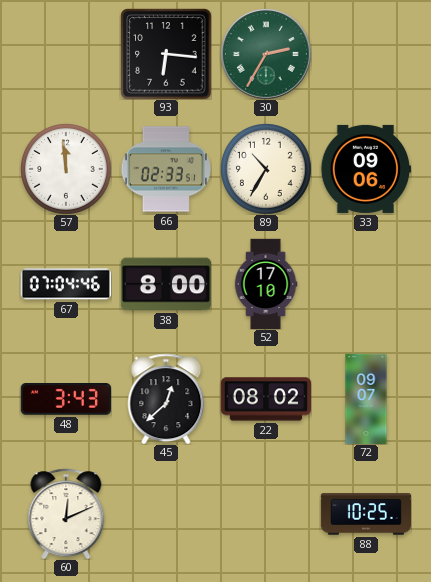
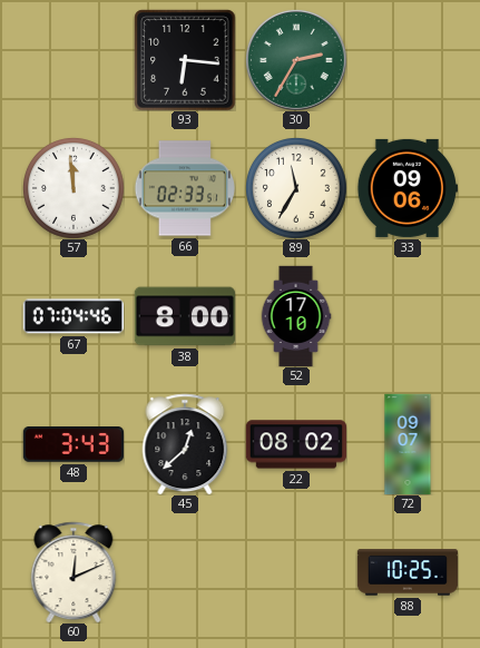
89: 10:35 -> 11:35 (296, 188)
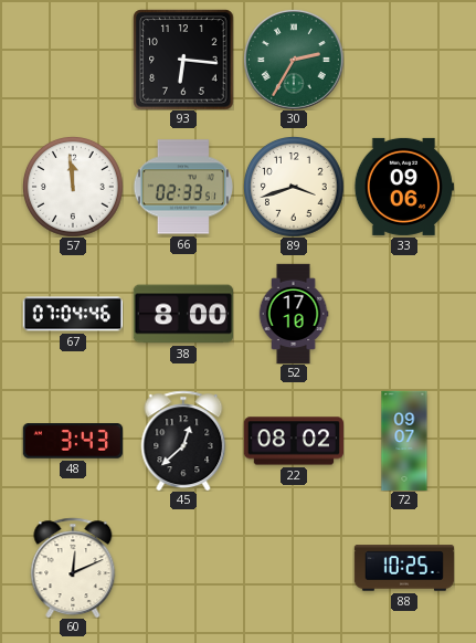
89: 11:35 -> 3:42 (294, 187)
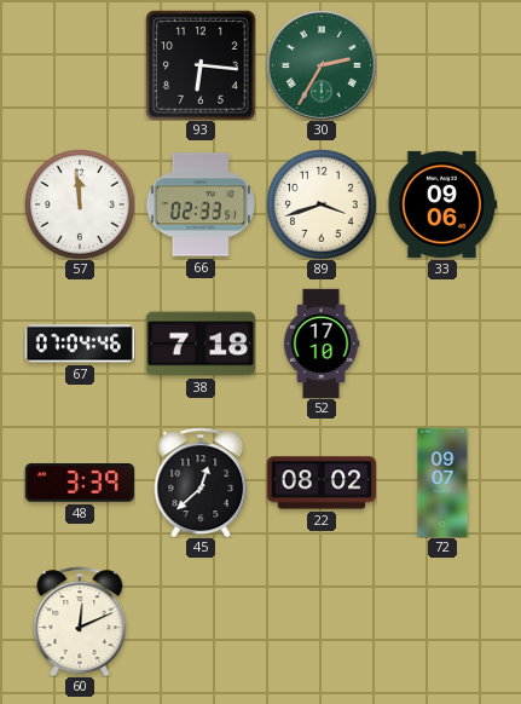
38: 8:00 -> 7:18 (199, 344)
48: 3:43 -> 3:39 (80, 484)
88: 10:25 -> none (404, 568)
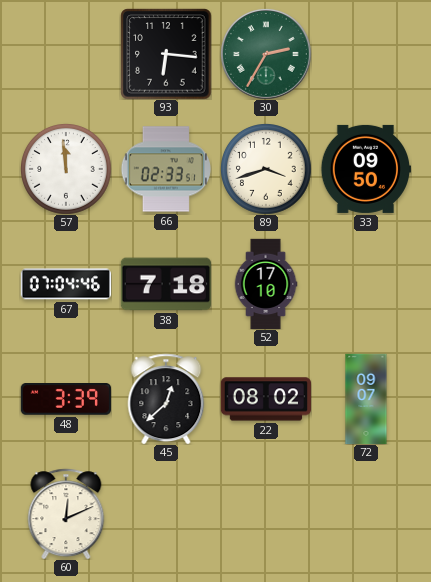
33: 09:06 -> 09:50 (365, 169)
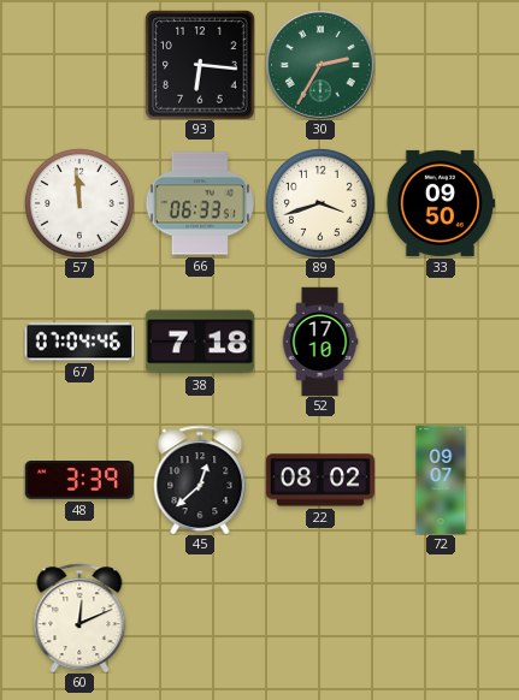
66: 02:33 -> 06:33 (200, 203)
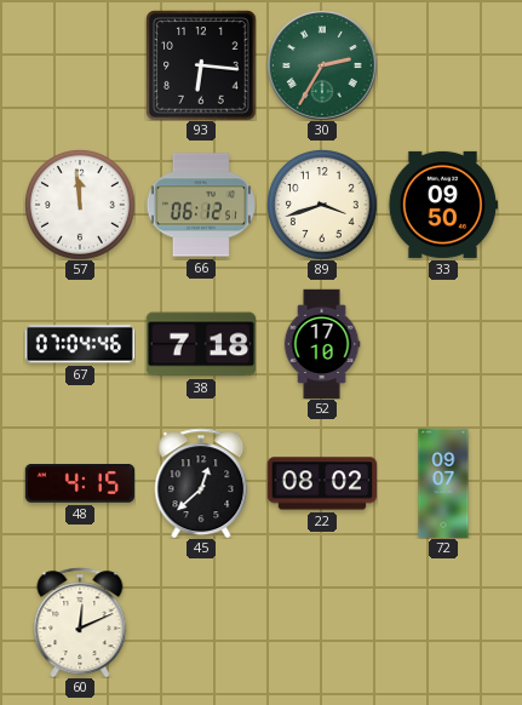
66: 06:33 -> 06:12 (201, 205)
48: 3:39 -> 4:15 (80, 485)
